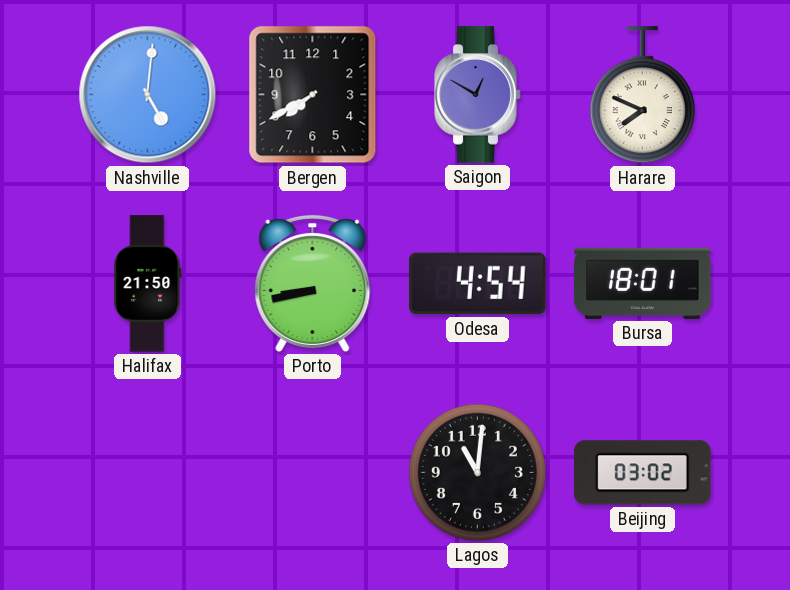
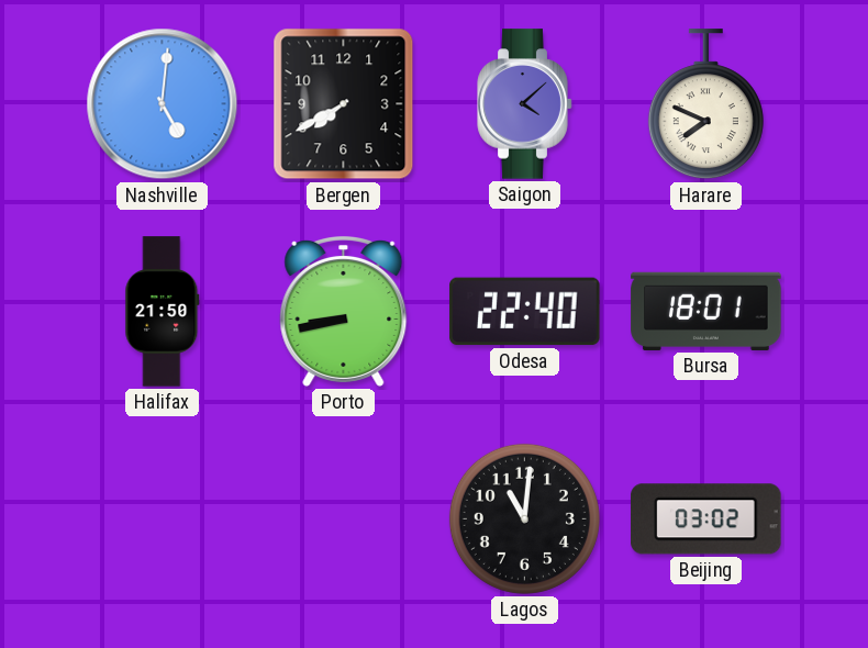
Saigon: 12:50 -> 4:08 (525, 104)
Odesa: 4:54 -> 22:40 (525, 312)
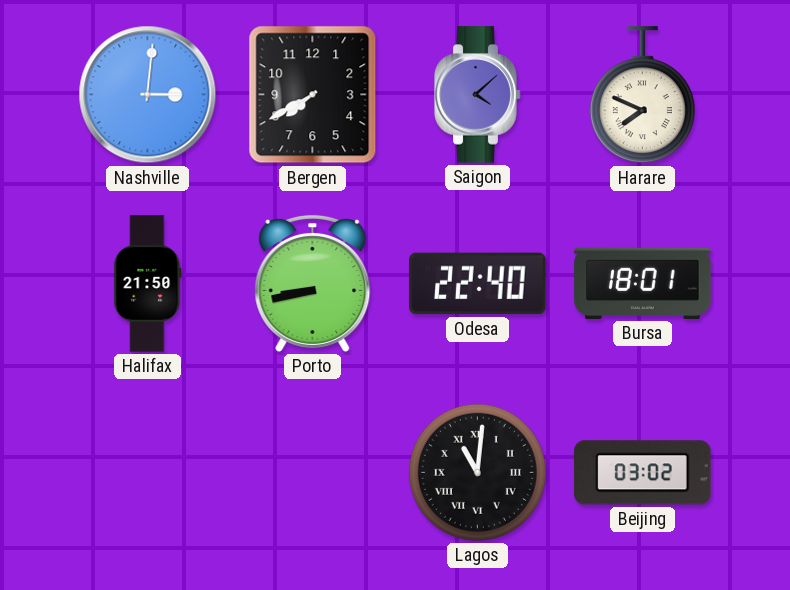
Nashville: 5:01 -> 3:01 (148, 95)
Lagos numerals: Arabic -> Roman (477, 472)
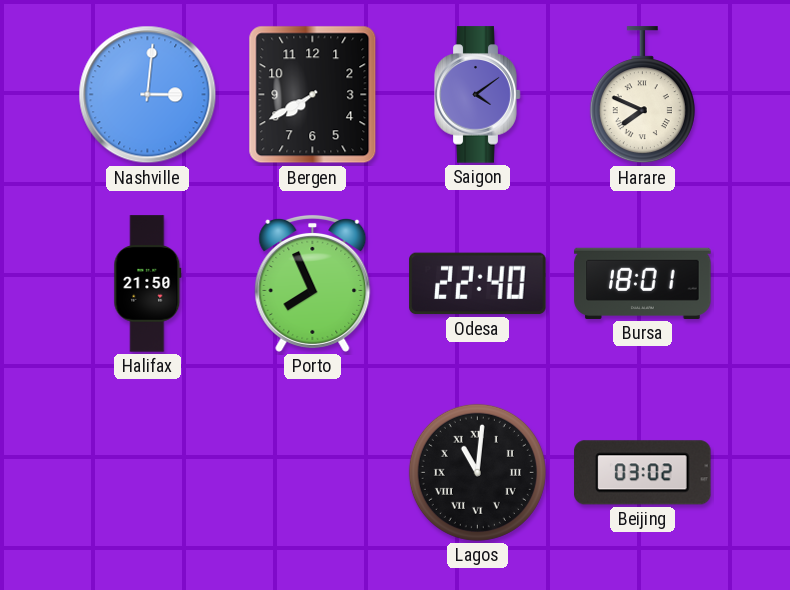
Saigon: 4:08 -> 4:09 (478, 95)
Porto: 8:43 -> 7:56 (313, 283)
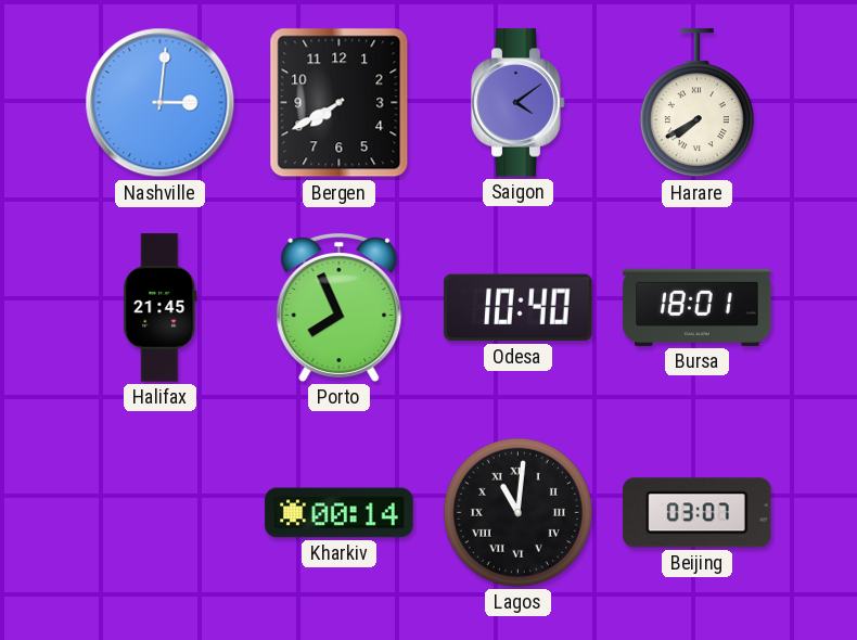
Harare: 7:49 -> 7:40 (696, 103)
Halifax: 21:50 -> 21:45 (161, 308)
Odesa: 22:40 -> 10:40 (519, 308)
Kharkiv: none -> 00:14 (340, 513)
Beijing: 03:02 -> 03:07 (698, 513)
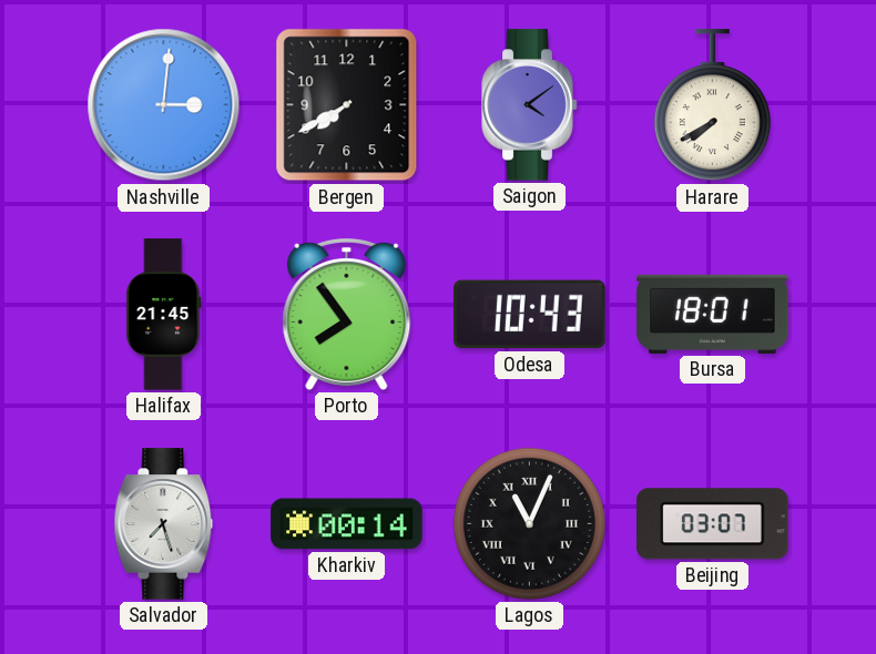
Porto: 7:56 -> 7:54 (347, 314)
Odesa: 10:40 -> 10:43 (530, 315)
Salvador: none -> 7:27 (164, 524)
Lagos: 11:01 -> 11:04 (529, 523)
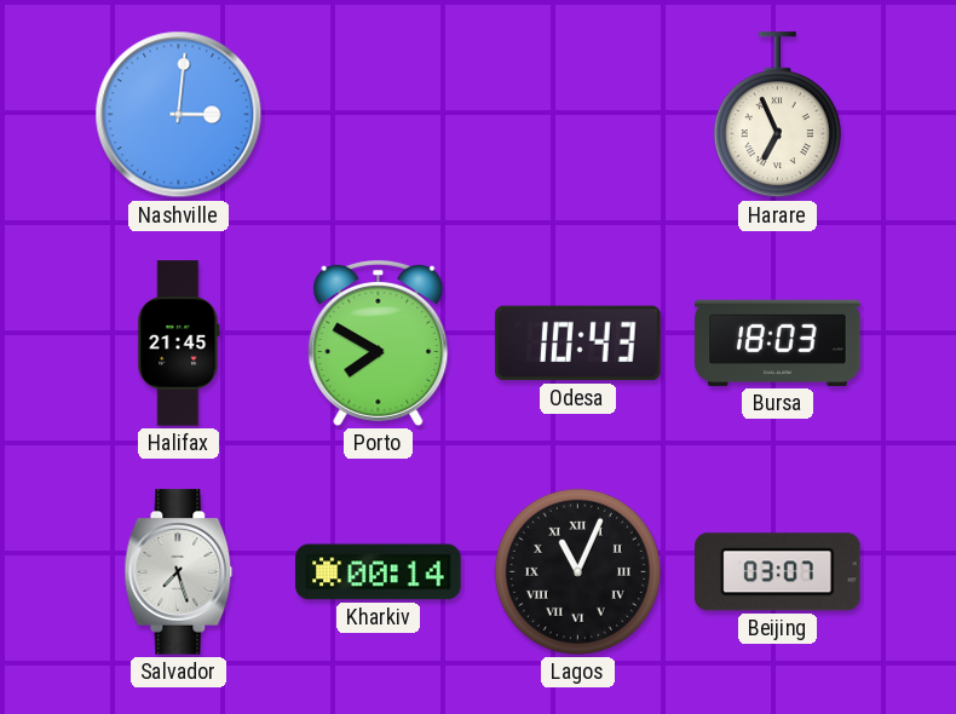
Bergen: 7:40 -> none (347, 105)
Saigon: 4:09 -> none (530, 105)
Harare: 7:40 -> 6:56 (777, 115)
Porto: 7:54 -> 7:50 (379, 342)
Bursa: 18:01 -> 18:03 (778, 342)
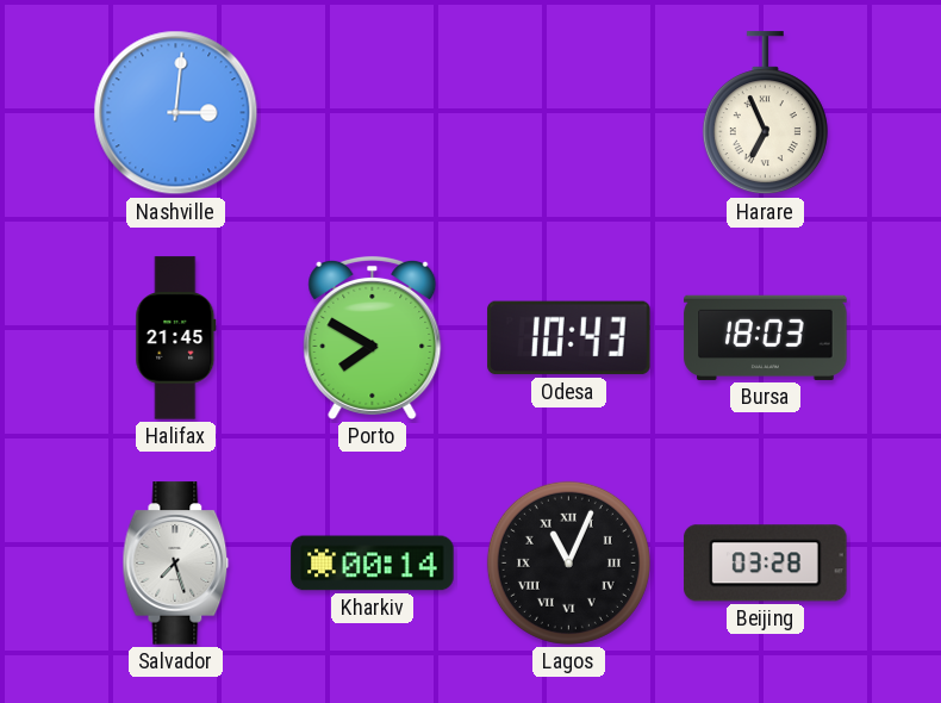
Beijing: 03:07 -> 03:28 (766, 564)
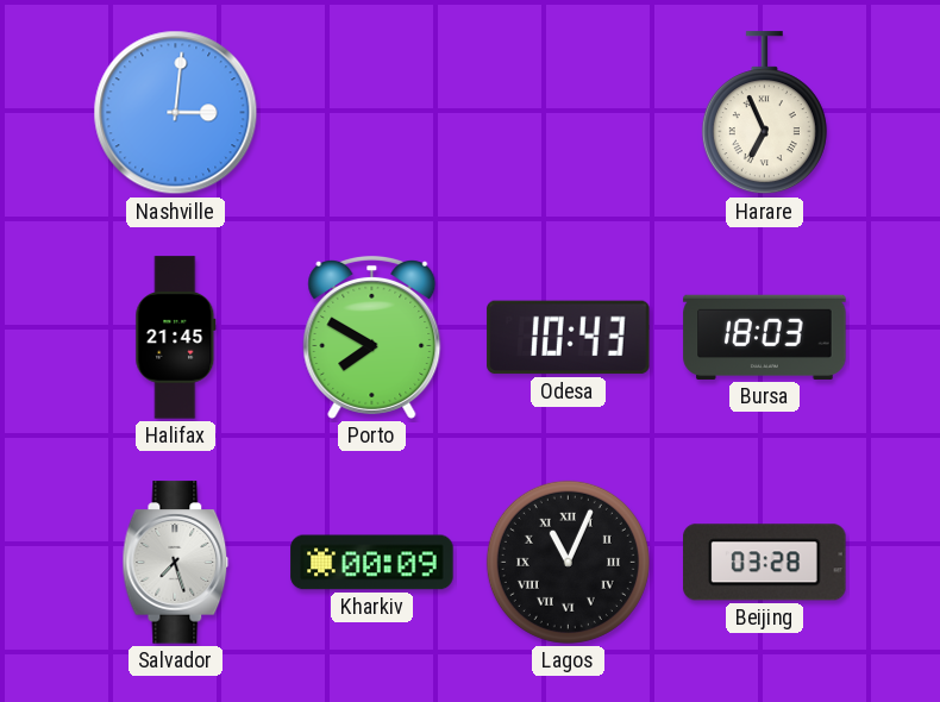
Kharkiv: 00:14 -> 00:09 (372, 563)
